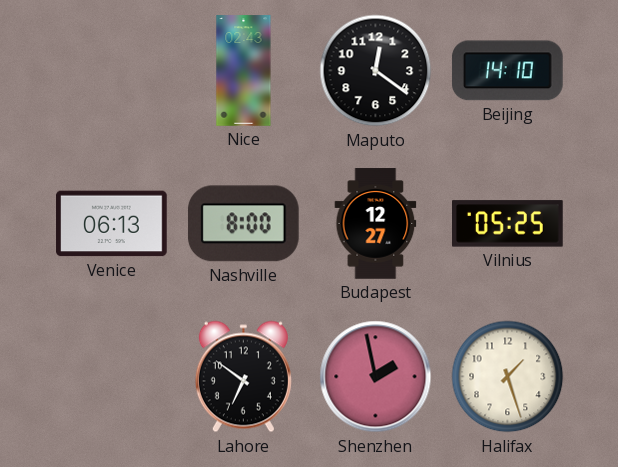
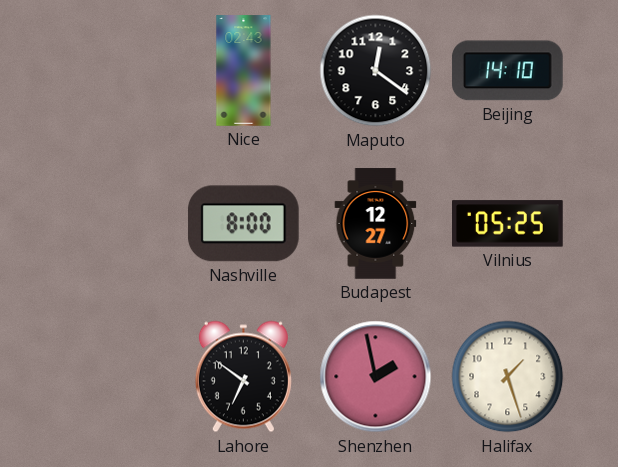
Venice: 06:13 -> none (112, 224)
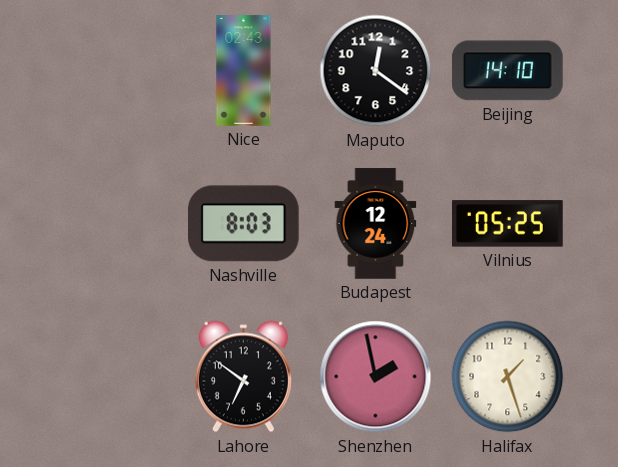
Nashville: 8:00 -> 8:03 (243, 224)
Budapest: 12:27 -> 12:24 (376, 224)
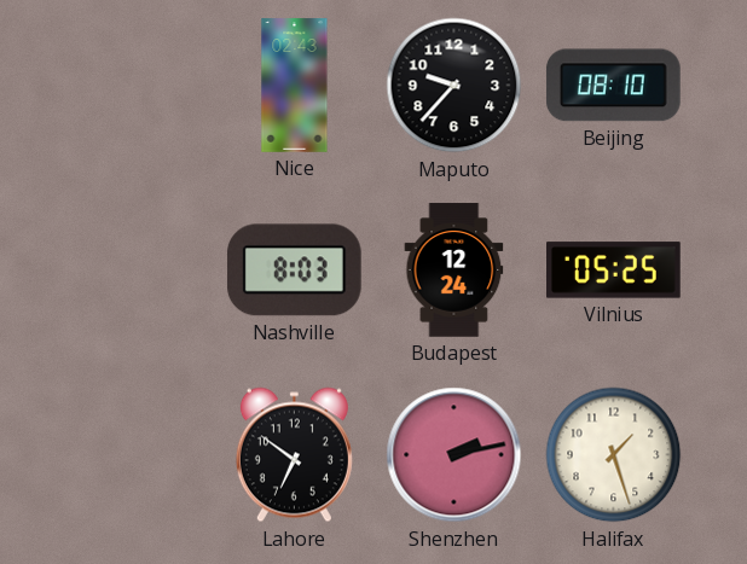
Maputo: 12:21 -> 9:37 (454, 86)
Beijing: 14:10 -> 08:10 (614, 86)
Shenzhen: 1:58 -> 2:13 (454, 455)
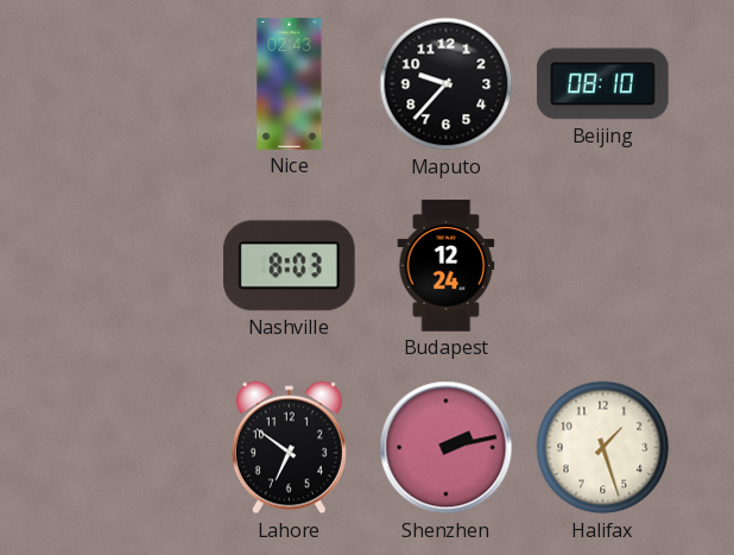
Vilnius: 05:25 -> none (614, 271)
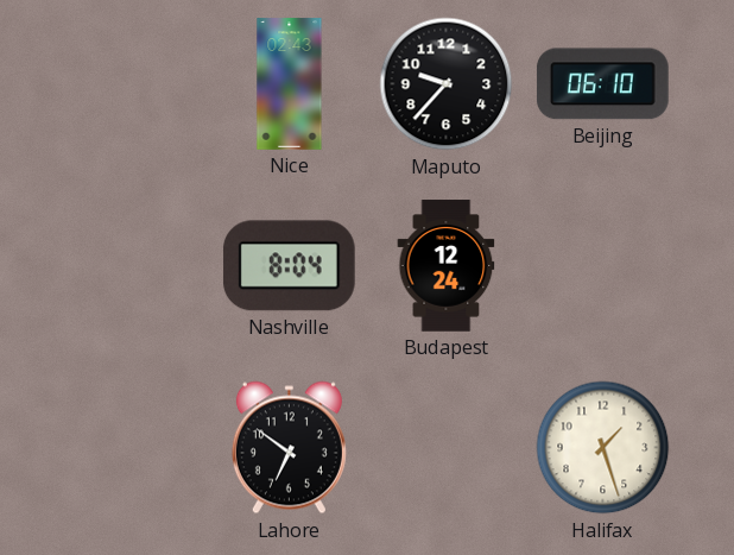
Beijing: 08:10 -> 06:10 (603, 84)
Nashville: 8:03 -> 8:04 (289, 266)
Shenzhen: 2:13 -> none (447, 448)
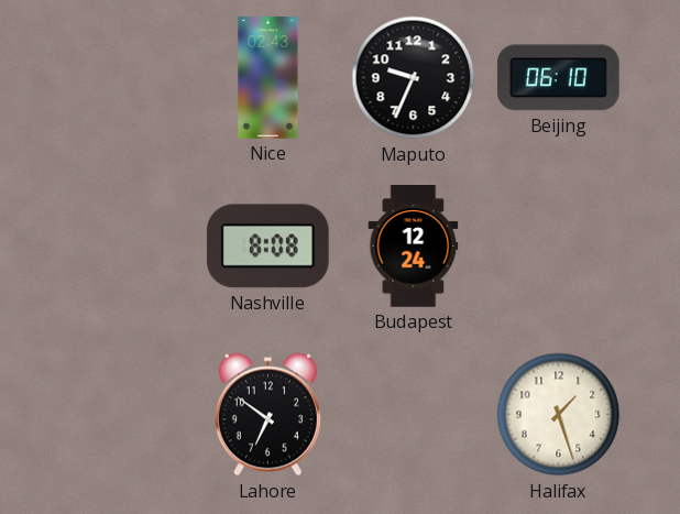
Maputo: 9:37 -> 9:34 (414, 78)
Nashville: 8:04 -> 8:08 (267, 247)
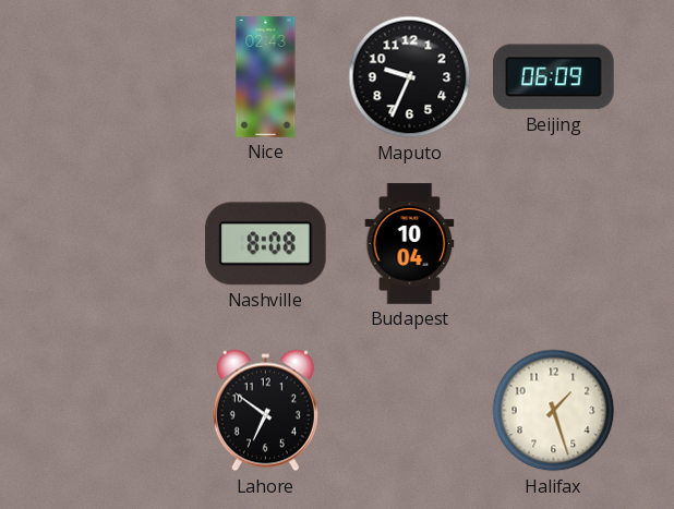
Beijing: 06:10 -> 06:09 (554, 77)
Budapest: 12:24 -> 10:04 (410, 244)
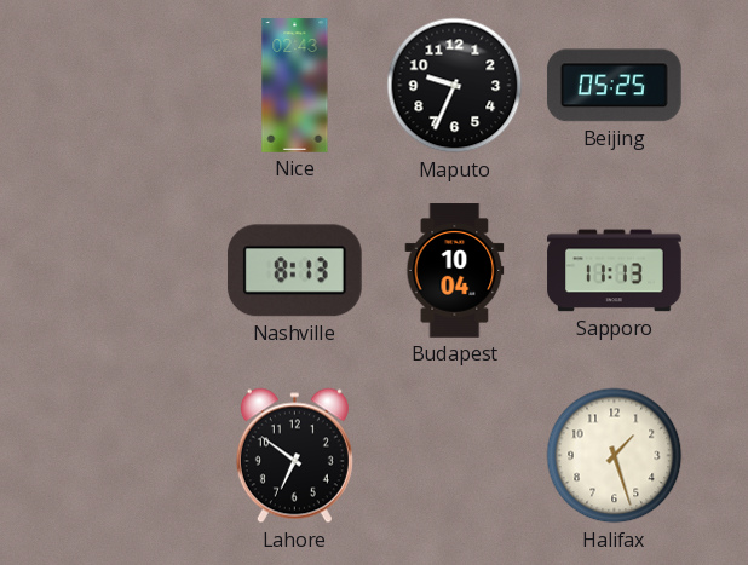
Beijing: 06:09 -> 05:25 (615, 86)
Nashville: 8:08 -> 8:13 (294, 271)
Sapporo: none -> 11:13 (615, 271)
